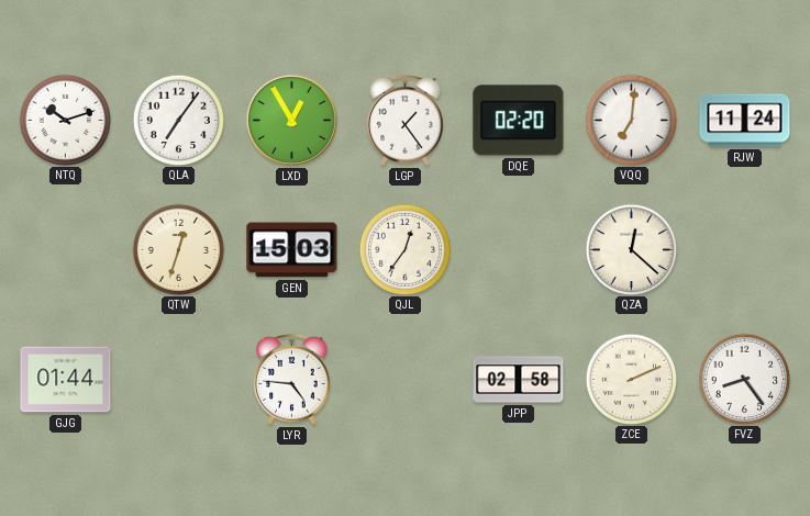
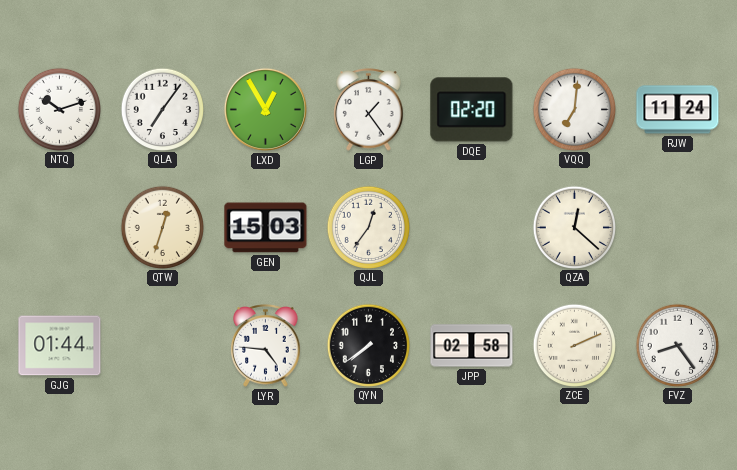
QYN: none -> 7:39 (368, 345)
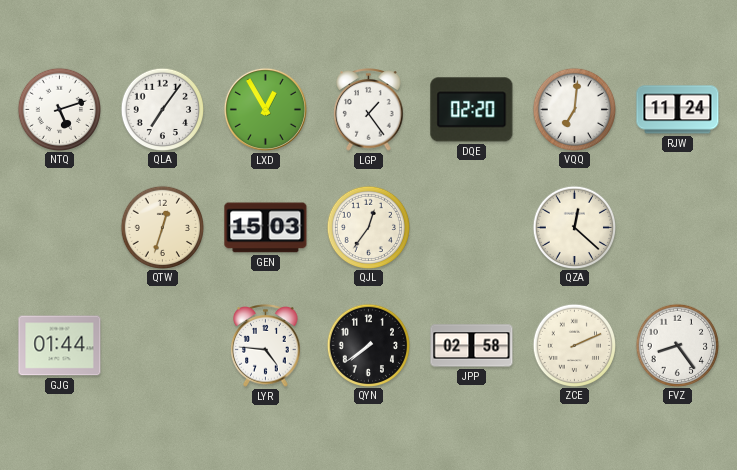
NTQ: 10:12 -> 5:12 (59, 109)
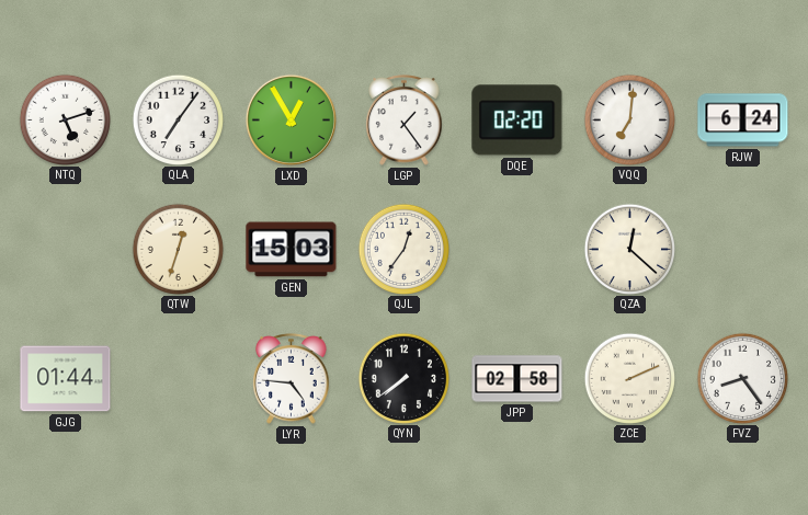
RJW: 11:24 -> 6:24 (743, 121)
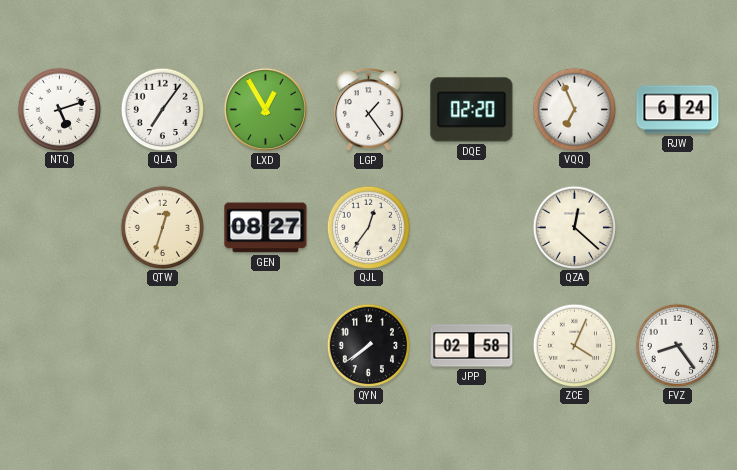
VQQ: 7:01 -> 6:56 (574, 109)
GEN: 15:03 -> 08:27 (266, 228)
GJG: 01:44 -> none (66, 379)
LYR: 4:46 -> none (292, 379)
ZCE: 2:11 -> 4:04 (574, 345)
